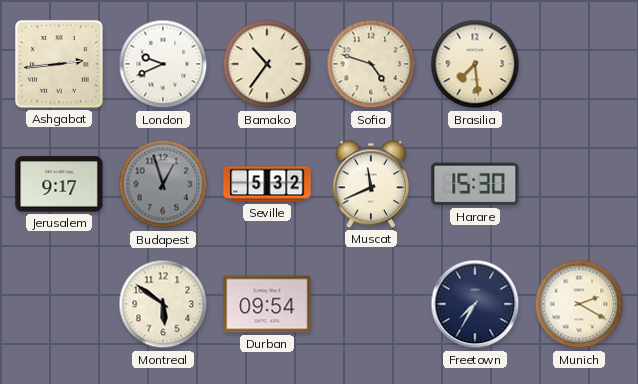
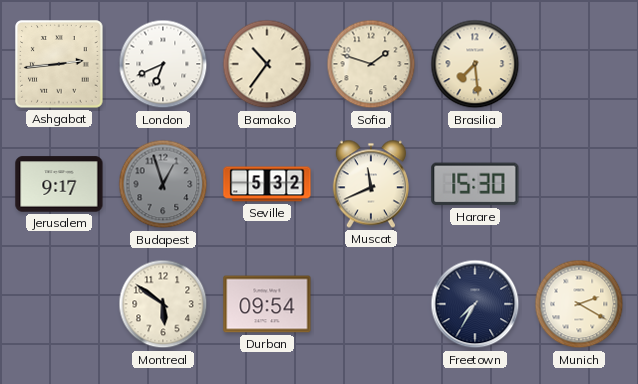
London: 9:41 -> 6:41 (163, 64)
Sofia: 4:48 -> 1:48 (371, 64)
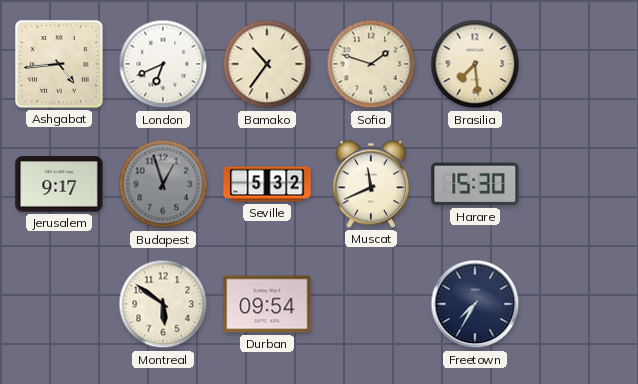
Ashgabat: 2:44 -> 4:44 (59, 64)
Munich: 2:20 -> none (579, 304)
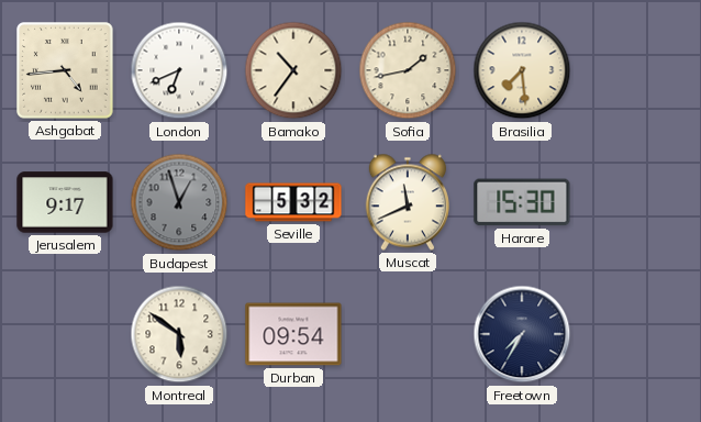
Sofia: 1:48 -> 1:43 (408, 70)
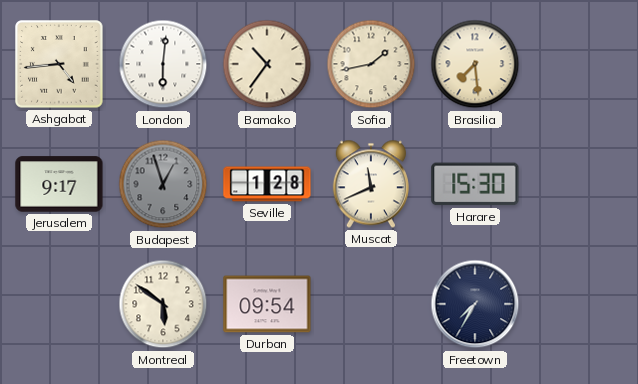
London: 6:41 -> 6:01 (163, 64)
Seville: 5:32 -> 1:28 (267, 184)
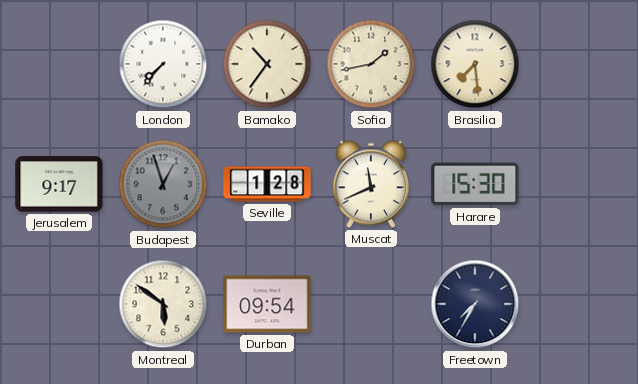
Ashgabat: 4:44 -> none (59, 64)
London: 6:01 -> 7:37 (163, 64)
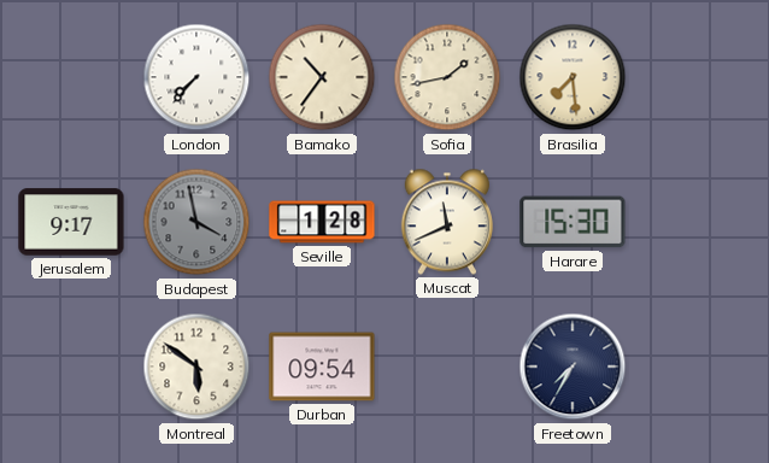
Budapest: 12:57 -> 3:58 (196, 222)
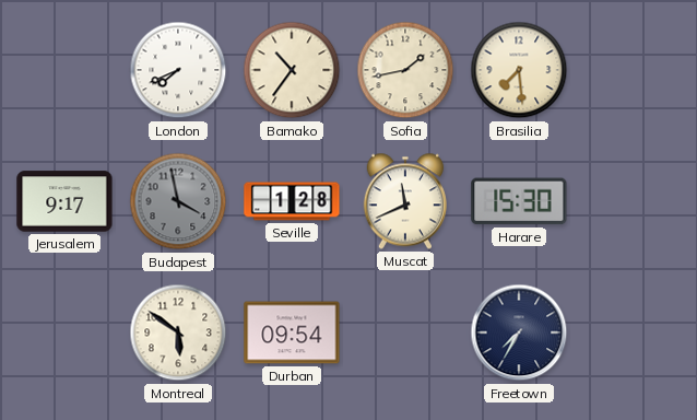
London: 7:37 -> 7:41 (178, 70)
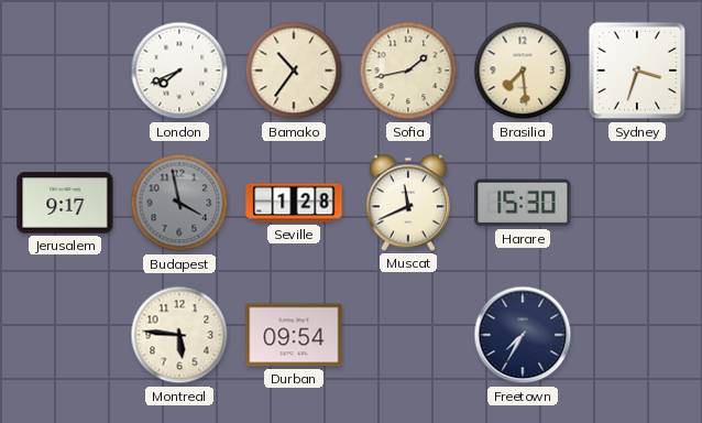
Sydney: none -> 3:33 (637, 70)
Montreal: 5:51 -> 5:46 (179, 335)
